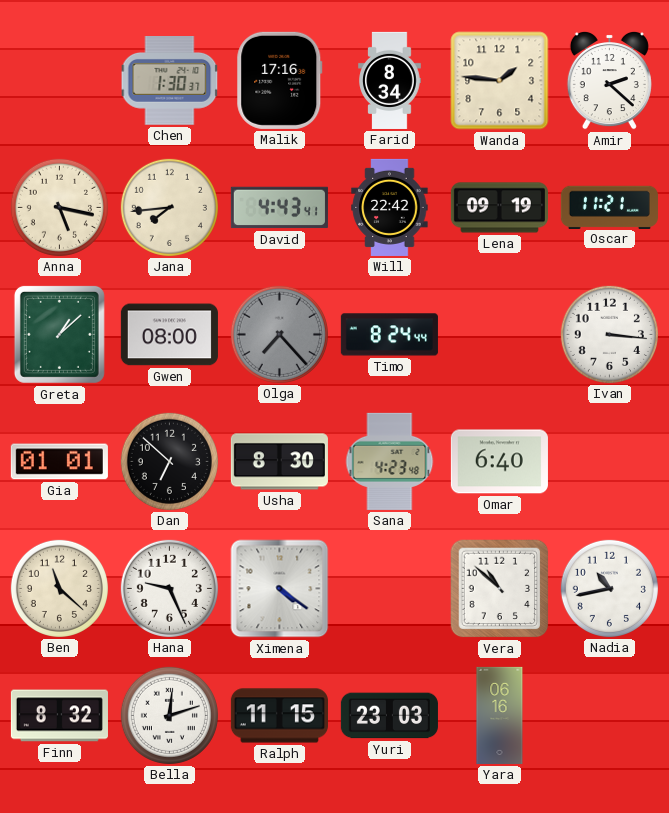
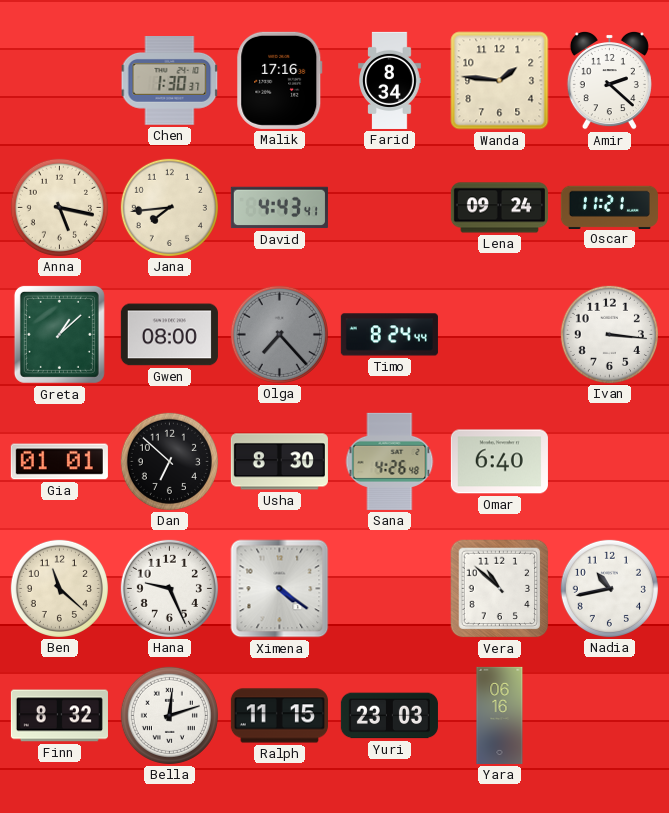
Will: 22:42 -> none (390, 207)
Lena: 09:19 -> 09:24 (499, 208)
Sana: 4:23 -> 4:26 (390, 461)
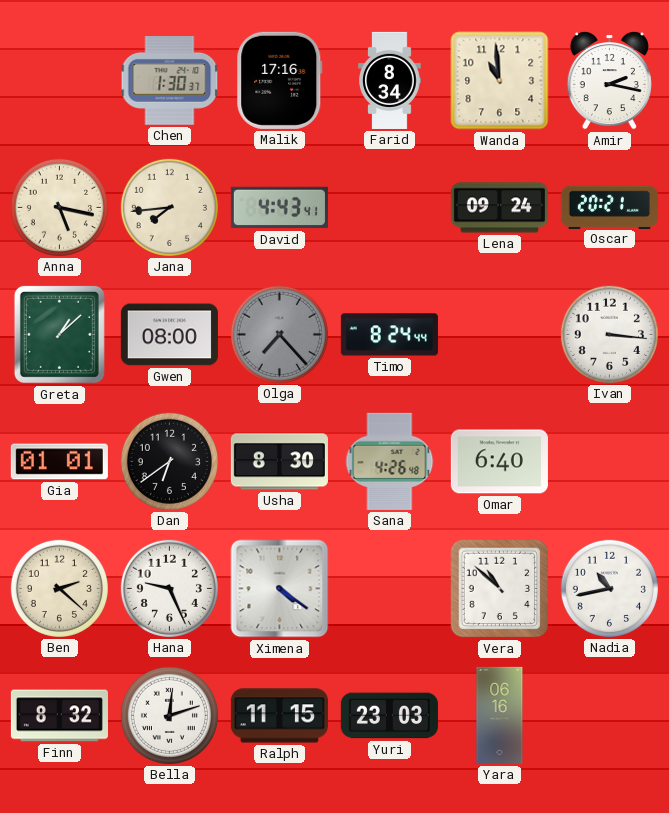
Wanda: 1:46 -> 10:59 (500, 81)
Amir: 2:22 -> 2:17 (609, 80)
Oscar: 11:21 -> 20:21 (609, 207)
Dan: 6:52 -> 6:39 (169, 461)
Ben: 11:22 -> 2:22 (59, 588)
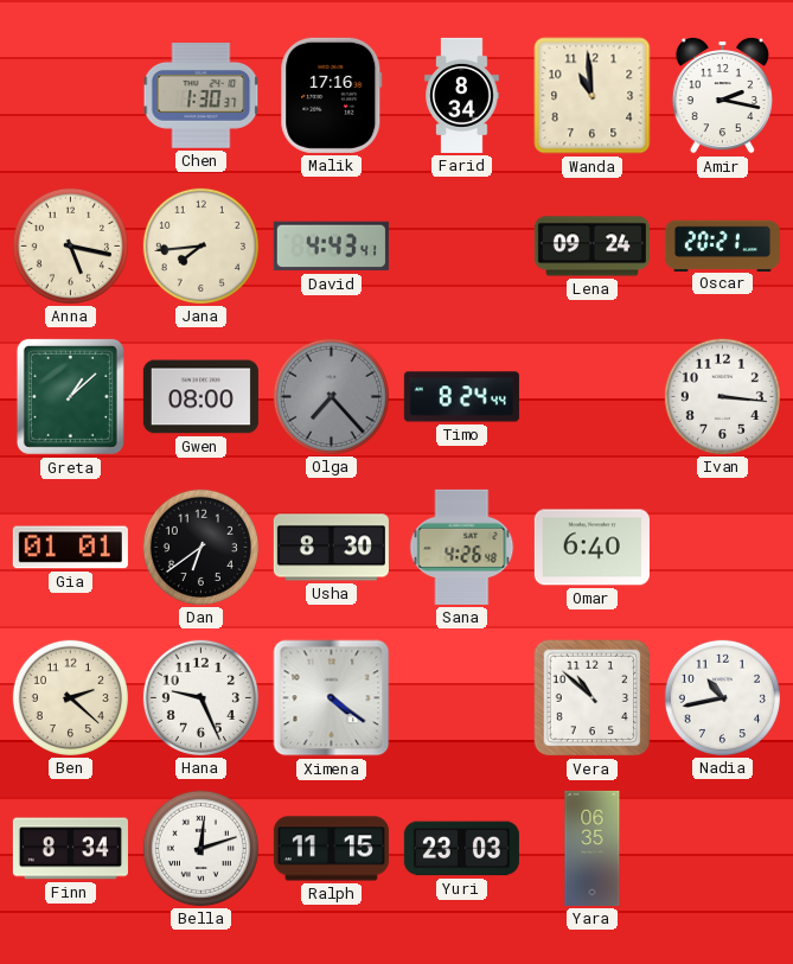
Finn: 8:32 -> 8:34 (70, 849)
Yara: 06:16 -> 06:35 (593, 848)
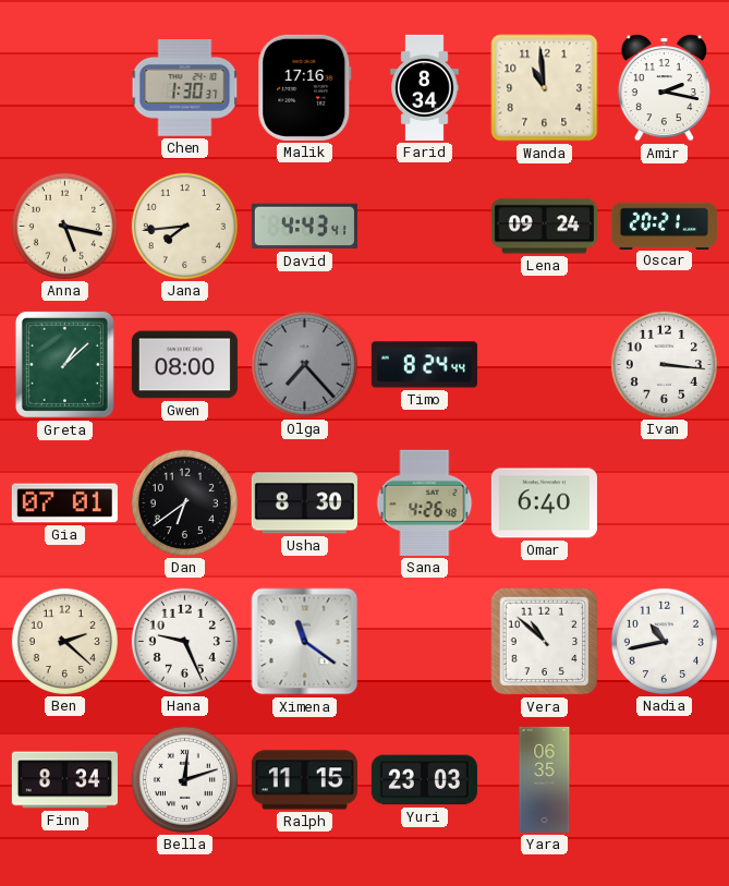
Gia: 01:01 -> 07:01 (64, 503)
Ximena: 4:21 -> 11:21 (305, 642)
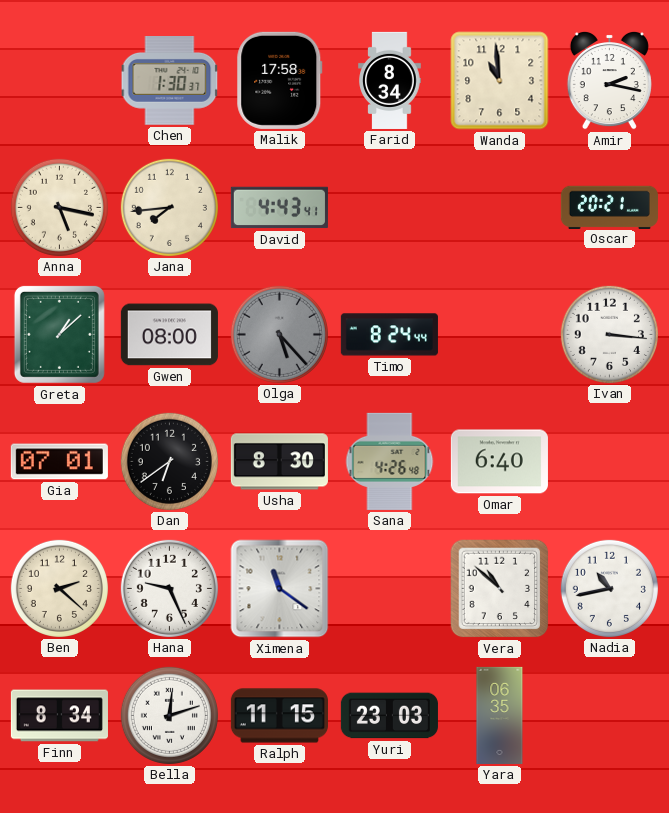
Malik: 17:16 -> 17:58 (280, 80)
Lena: 09:24 -> none (544, 227)
Olga: 7:23 -> 5:23 (279, 334)
